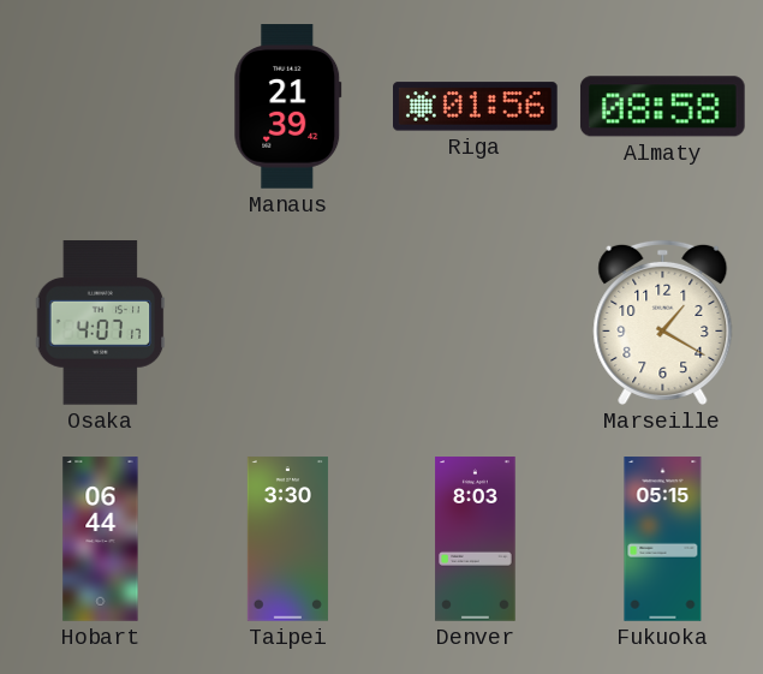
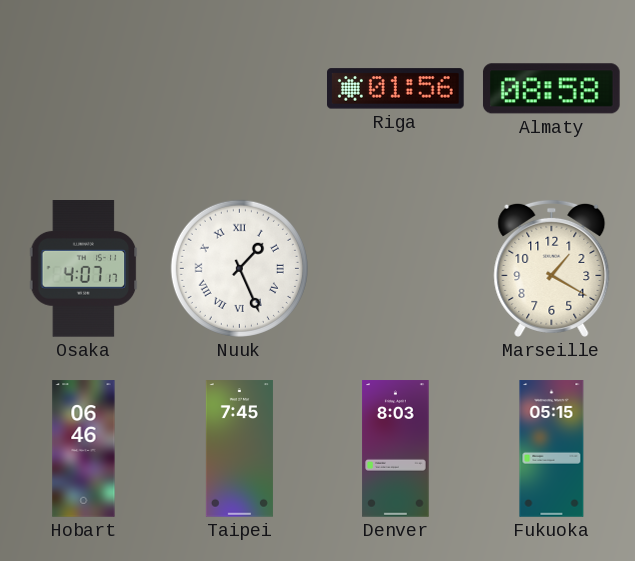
Manaus: 21:39 -> none (288, 107)
Nuuk: none -> 1:26 (239, 268)
Hobart: 06:44 -> 06:46 (84, 449)
Taipei: 3:30 -> 7:45 (239, 449)
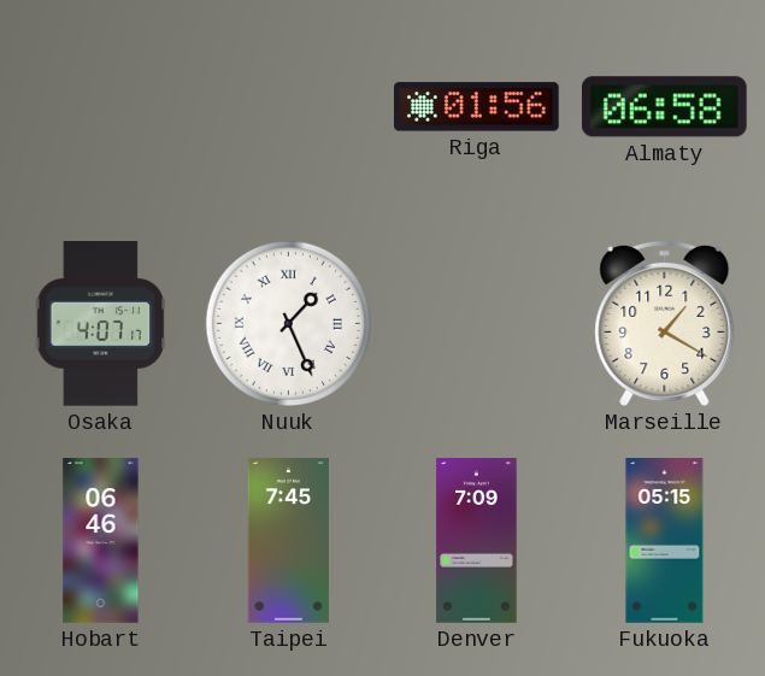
Almaty: 08:58 -> 06:58 (664, 107)
Denver: 8:03 -> 7:09 (477, 541)
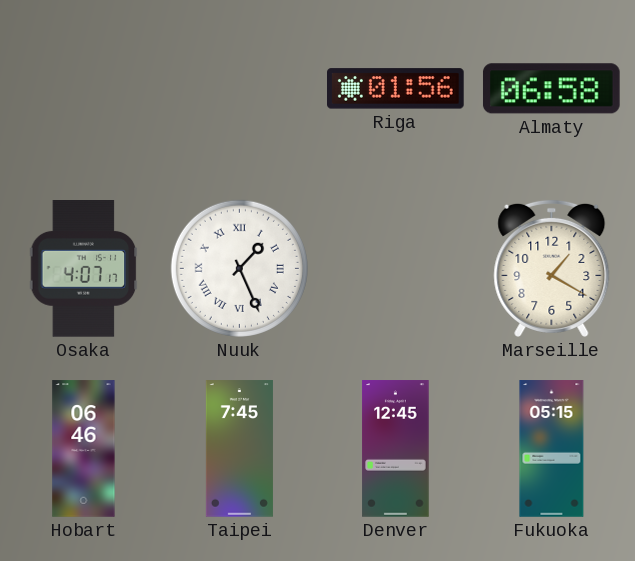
Denver: 7:09 -> 12:45 (396, 449)
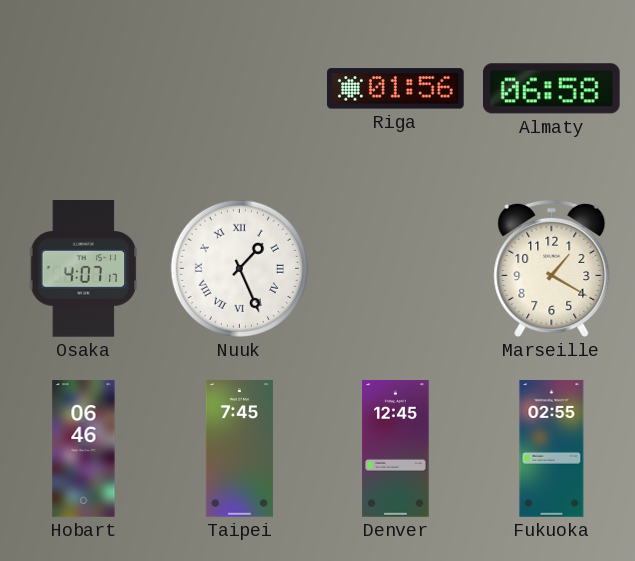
Fukuoka: 05:15 -> 02:55 (552, 449)
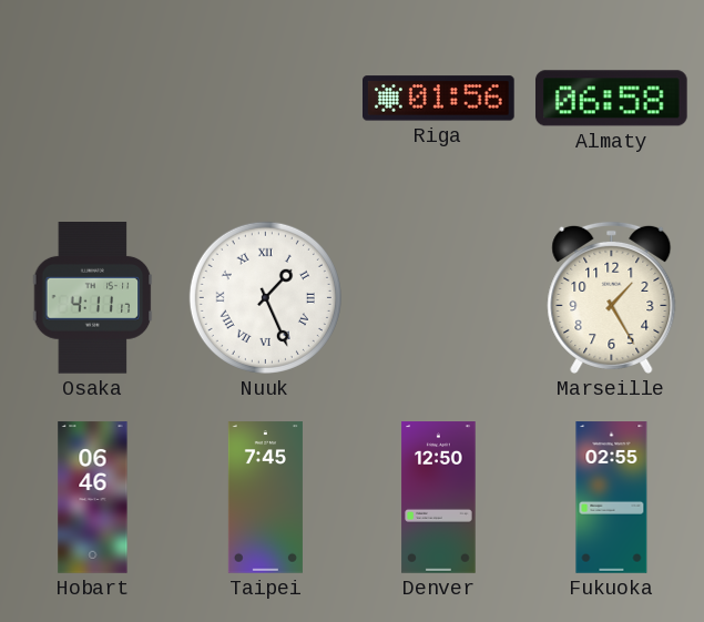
Osaka: 4:07 -> 4:11 (93, 298)
Marseille: 1:20 -> 1:25 (612, 297)
Denver: 12:45 -> 12:50 (439, 498)
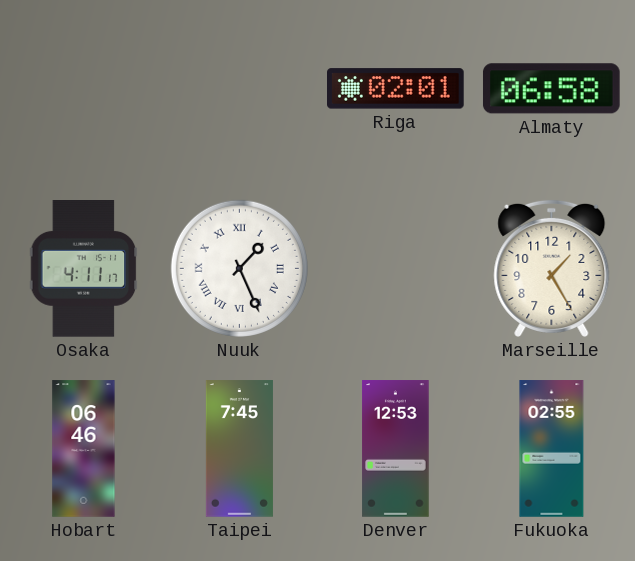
Riga: 01:56 -> 02:01 (396, 89)
Denver: 12:50 -> 12:53 (396, 449)
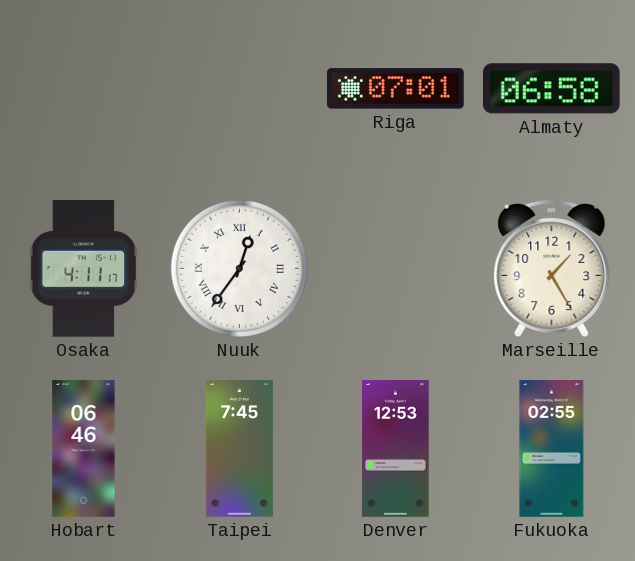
Riga: 02:01 -> 07:01 (396, 89)
Nuuk: 1:26 -> 12:36 (239, 268)
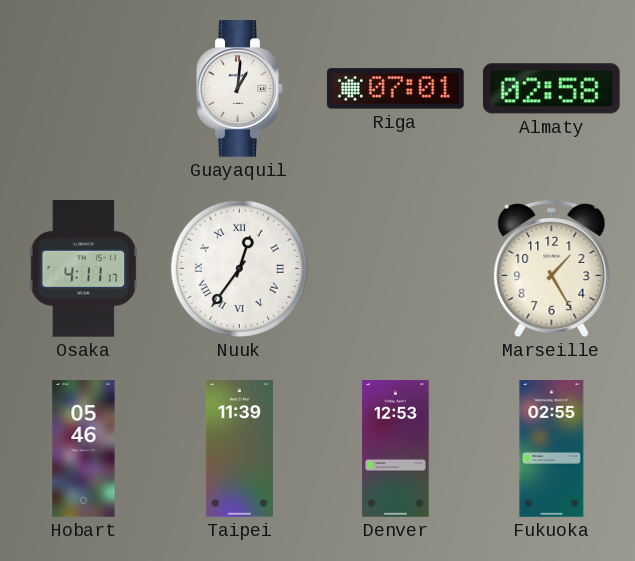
Guayaquil: none -> 1:01 (240, 89)
Almaty: 06:58 -> 02:58 (551, 89)
Hobart: 06:46 -> 05:46 (84, 449)
Taipei: 7:45 -> 11:39 (239, 449)
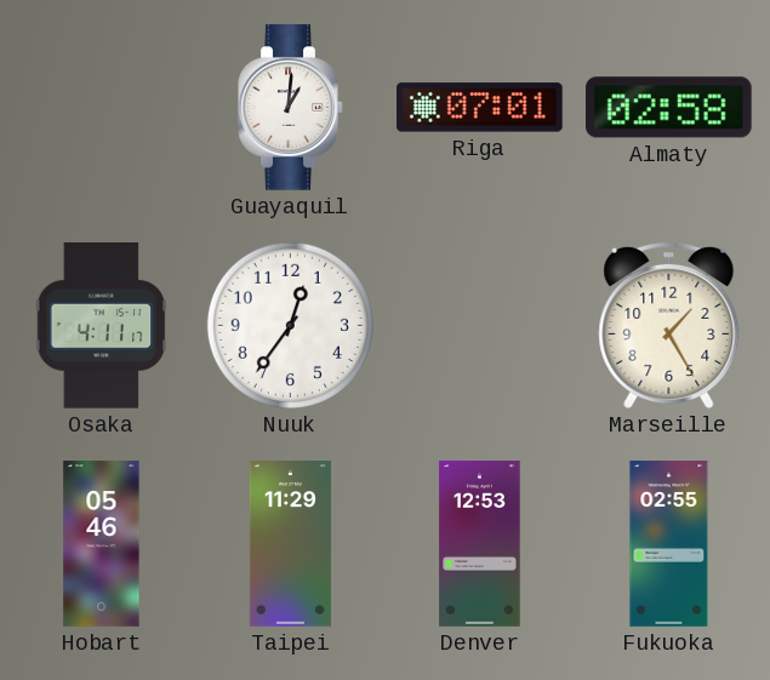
Nuuk numerals: Roman -> Arabic (290, 325)
Taipei: 11:39 -> 11:29 (290, 544)
